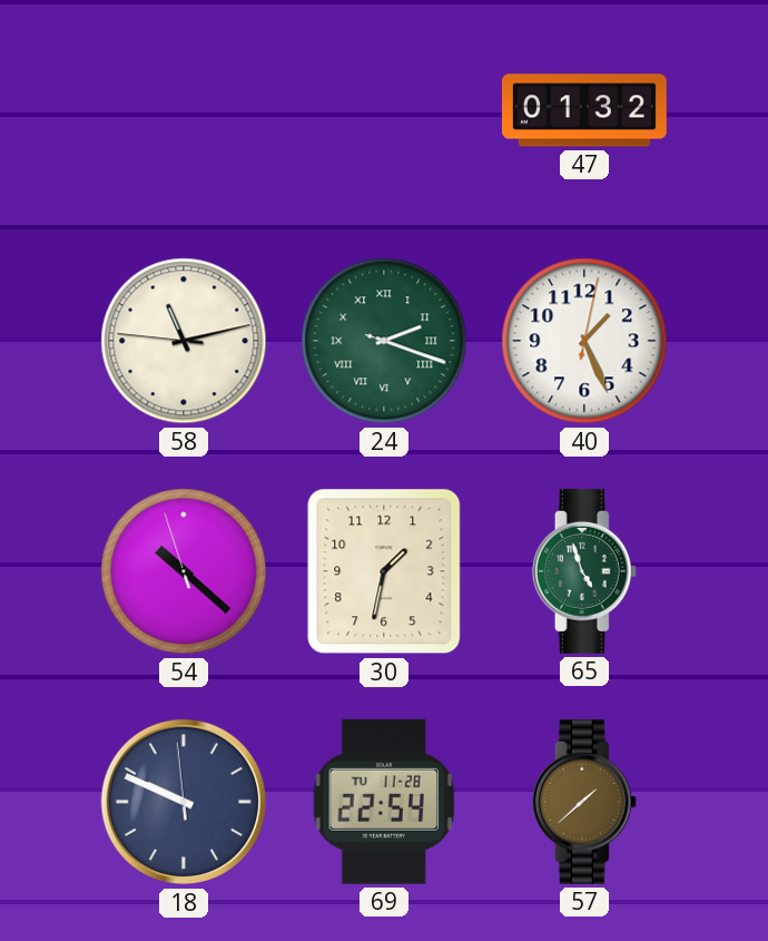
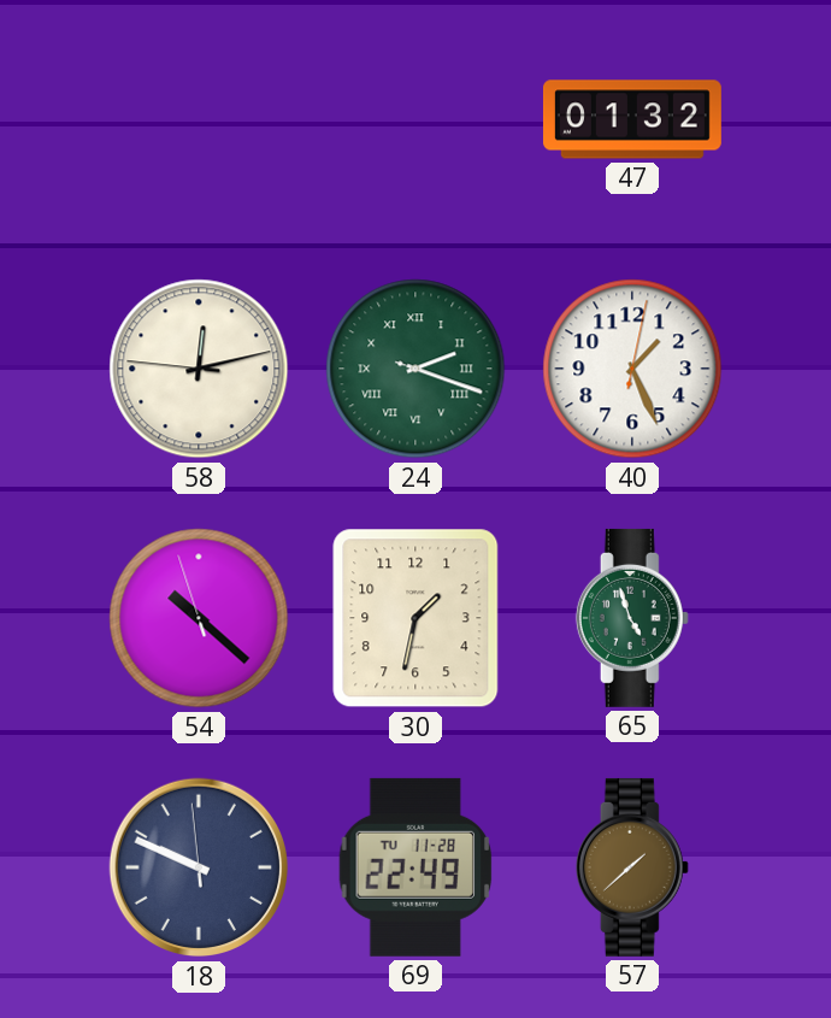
58: 11:12 -> 12:12 (199, 369)
69: 22:54 -> 22:49 (414, 867)
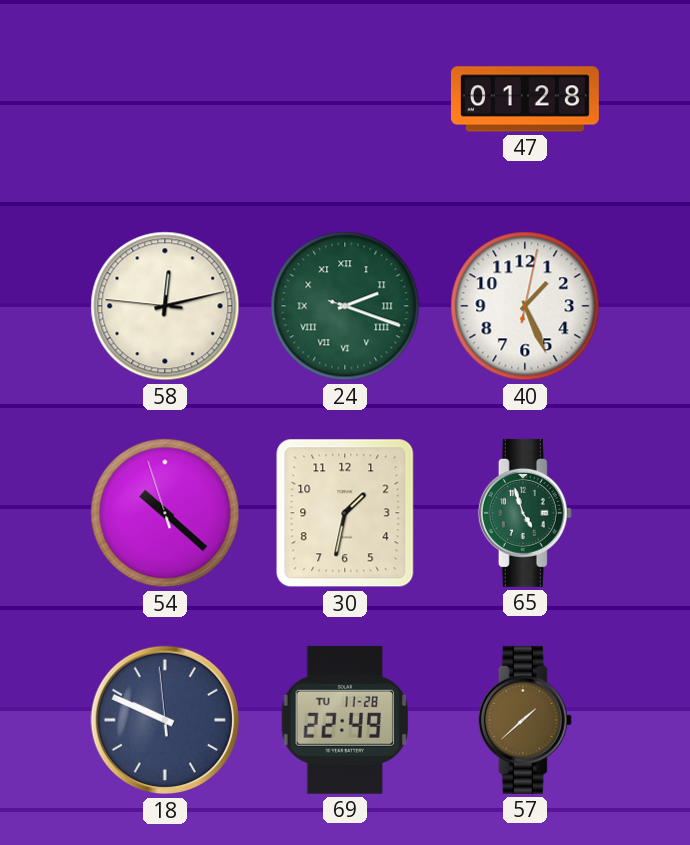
47: 01:32 -> 01:28 (525, 99)
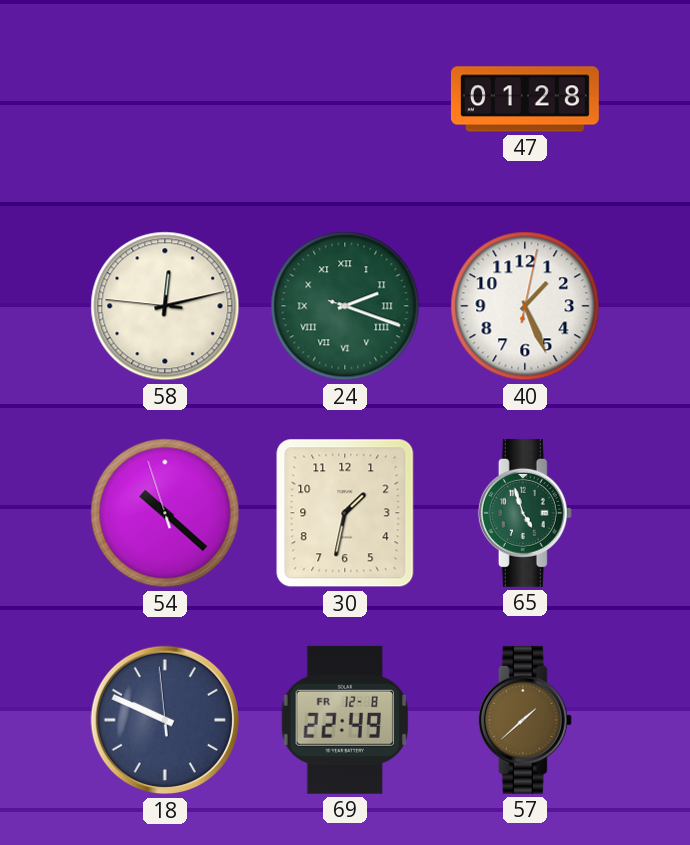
69 date: TU 11-28 -> FR 12-8 (344, 720)
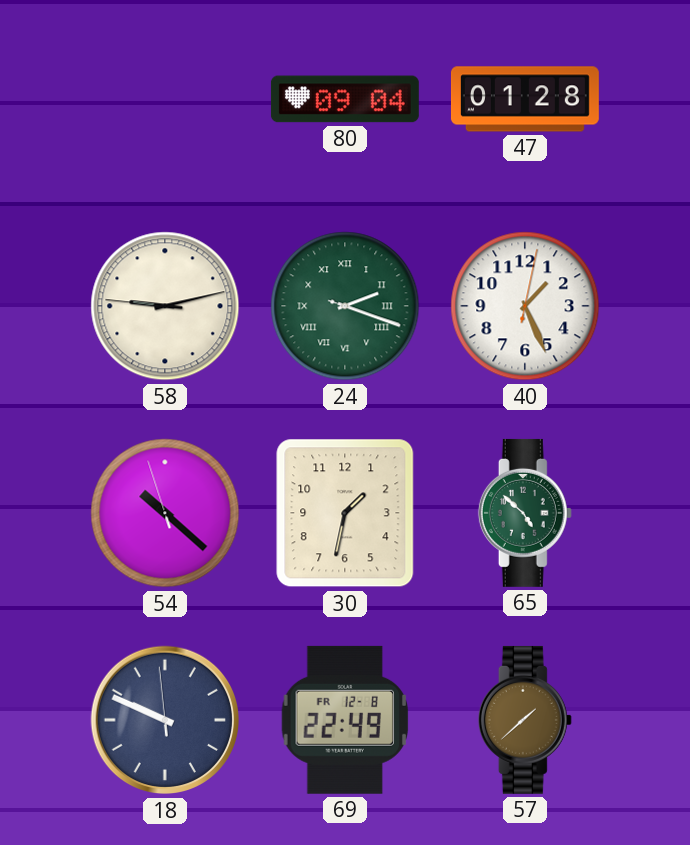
80: none -> 09:04 (345, 99)
58: 12:12 -> 9:12 (165, 306)
65: 4:57 -> 4:52 (525, 513)
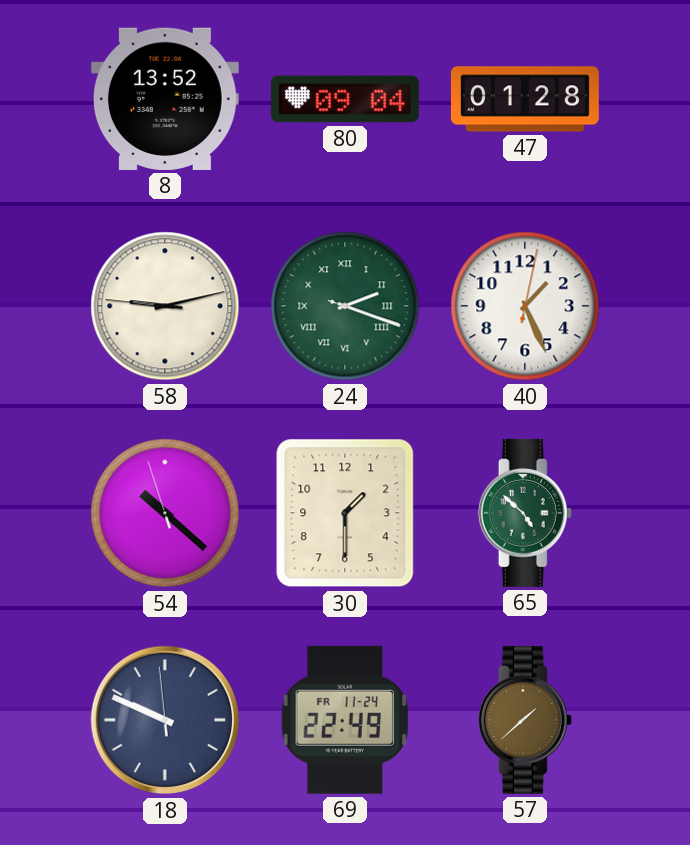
8: none -> 13:52 (165, 99)
30: 1:32 -> 1:30 (345, 513)
69 date: FR 12-8 -> FR 11-24 (344, 720)
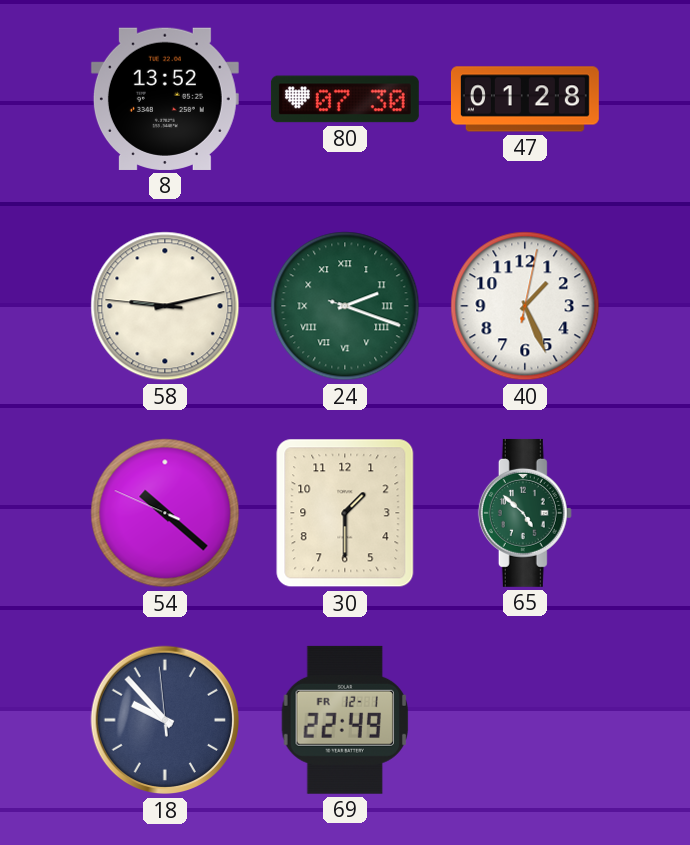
80: 09:04 -> 07:30 (345, 99)
54: 10:21:57 -> 10:21:49 (165, 513)
18: 9:48 -> 9:52 (165, 720)
69 date: FR 11-24 -> FR 12-1 (344, 720)
57: 1:38 -> none (525, 720)
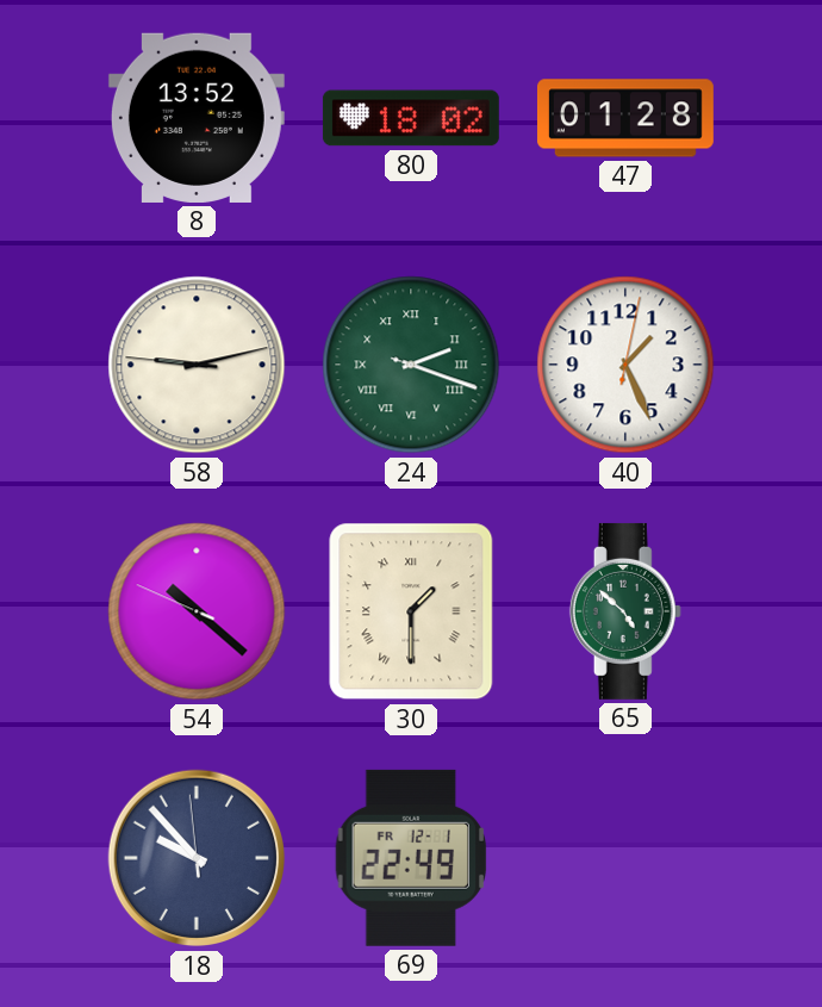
80: 07:30 -> 18:02 (411, 118)
30 numerals: Arabic -> Roman (411, 611)
